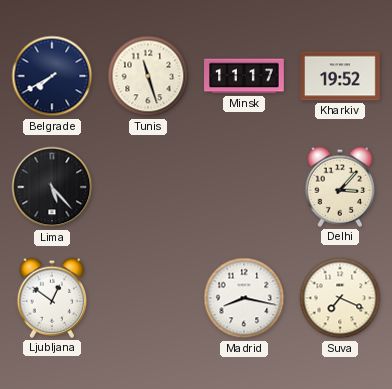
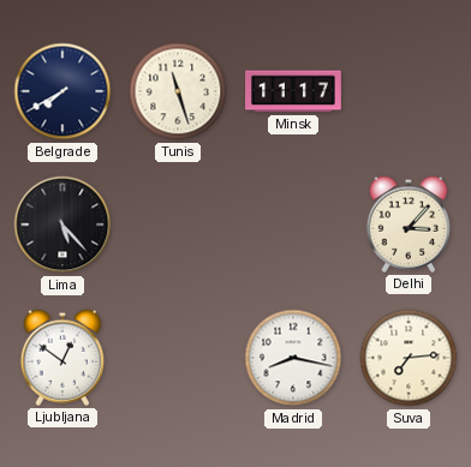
Kharkiv: 19:52 -> none (340, 76)
Suva: 7:19 -> 7:14 (409, 358)
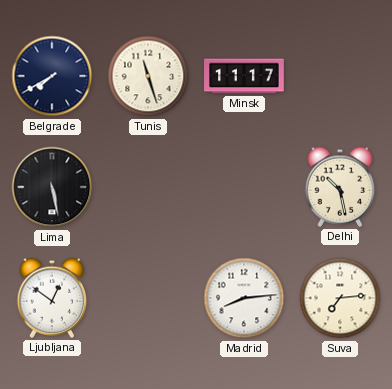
Lima: 5:23 -> 5:28 (52, 187)
Delhi: 3:07 -> 10:28 (340, 187)
Madrid: 8:17 -> 8:14 (244, 298)
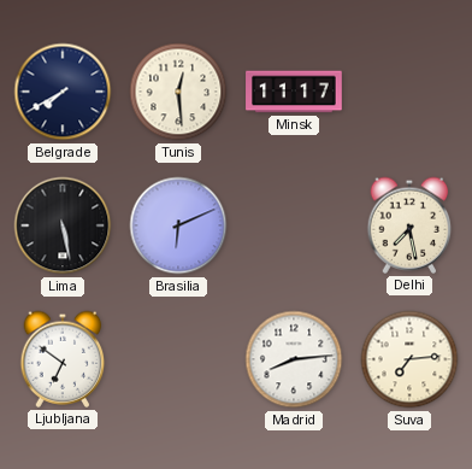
Tunis: 11:27 -> 12:29 (178, 92)
Brasilia: none -> 6:11 (178, 225)
Delhi: 10:28 -> 7:28 (409, 225)
Ljubljana: 12:51 -> 6:51 (63, 359)
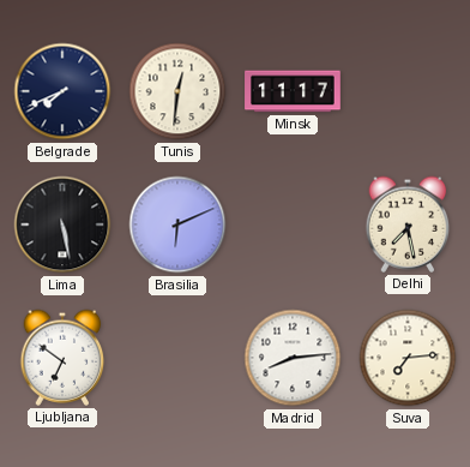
Belgrade: 7:40 -> 7:41 (62, 91)
Tunis: 12:29 -> 12:31 (177, 91)
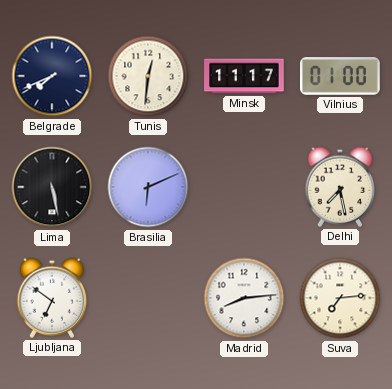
Vilnius: none -> 01:00 (341, 76)
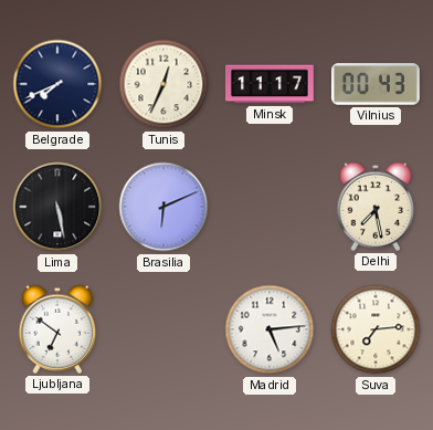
Tunis: 12:31 -> 12:34 (163, 84)
Vilnius: 01:00 -> 00:43 (377, 84)
Madrid: 8:14 -> 5:14 (270, 329)
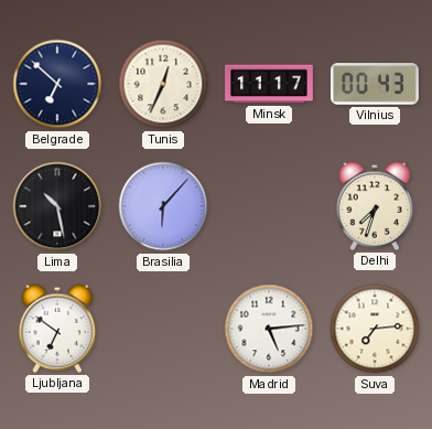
Belgrade: 7:41 -> 6:52 (57, 84)
Lima: 5:28 -> 10:28 (57, 206)
Brasilia: 6:11 -> 6:07 (163, 206)
Delhi: 7:28 -> 7:33 (375, 206)
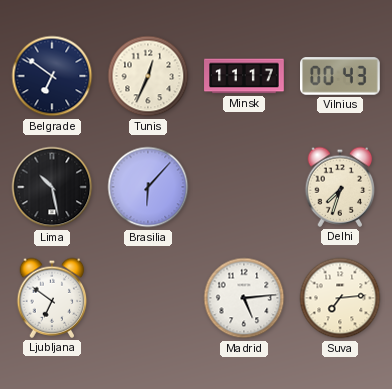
Belgrade: 6:52 -> 6:51 (52, 76)
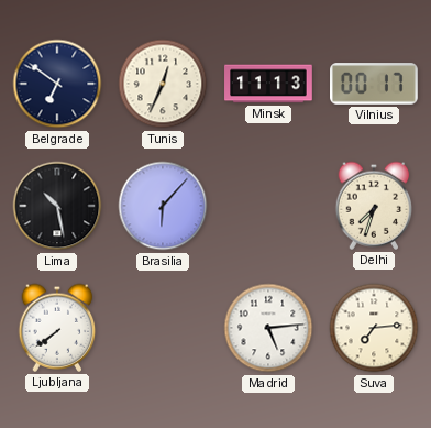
Minsk: 11:17 -> 11:13 (268, 84)
Vilnius: 00:43 -> 00:17 (375, 84)
Ljubljana: 6:51 -> 7:39 (57, 328)
